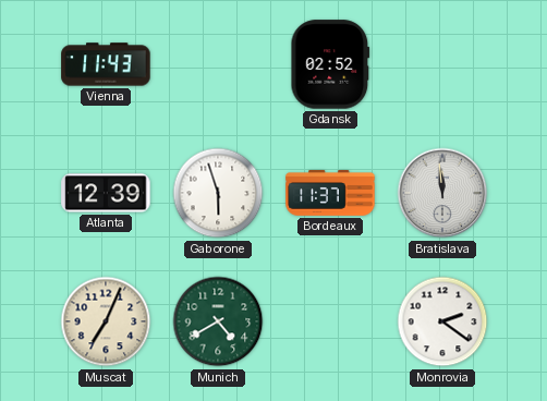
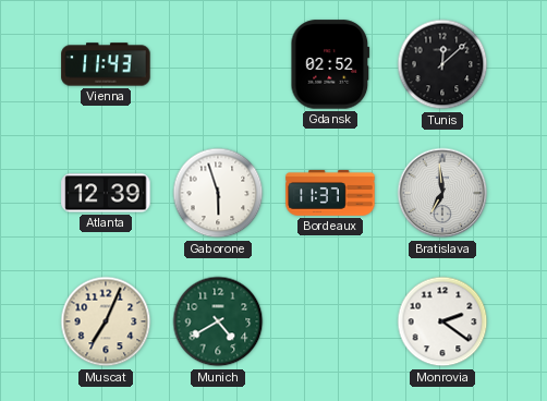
Tunis: none -> 12:08 (442, 64)
Bratislava: 11:59 -> 6:59 (442, 193)
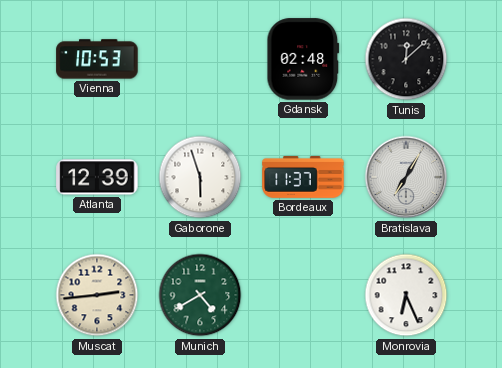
Vienna: 11:43 -> 10:53 (97, 59)
Gdansk: 02:52 -> 02:48 (303, 59)
Bratislava: 6:59 -> 7:05 (406, 177)
Muscat: 7:04 -> 2:44 (97, 295)
Monrovia: 2:21 -> 6:26 (406, 295)
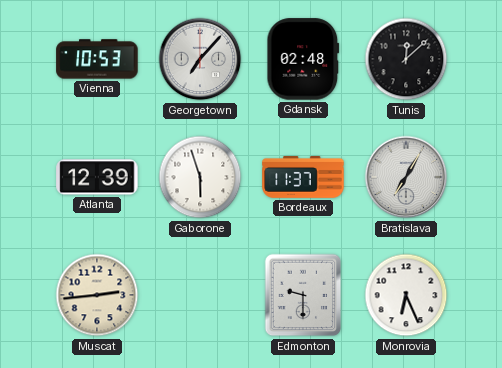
Georgetown: none -> 7:07 (200, 59)
Munich: 4:40 -> none (200, 295)
Edmonton: none -> 9:30 (303, 295)
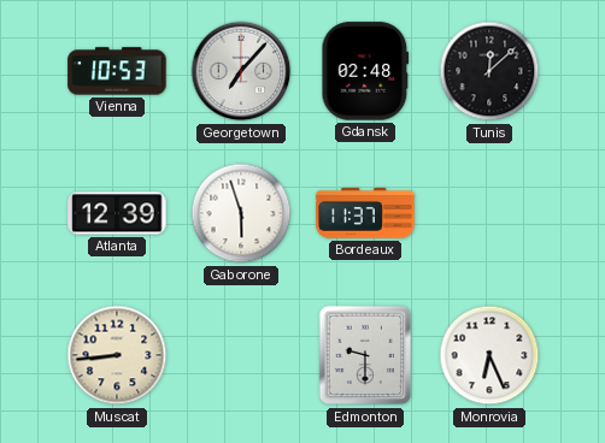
Bratislava: 7:05 -> none (406, 177)
Muscat: 2:44 -> 8:44 (117, 355)
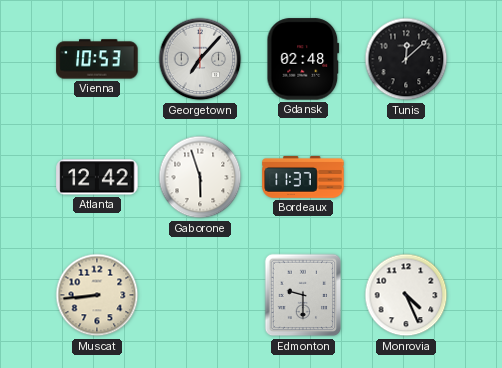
Atlanta: 12:39 -> 12:42 (97, 177)
Monrovia: 6:26 -> 4:26 (406, 295)
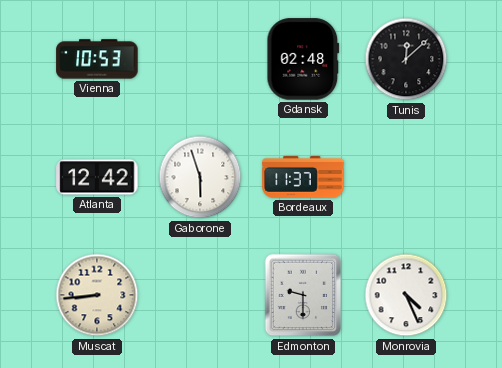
Georgetown: 7:07 -> none (200, 59)
